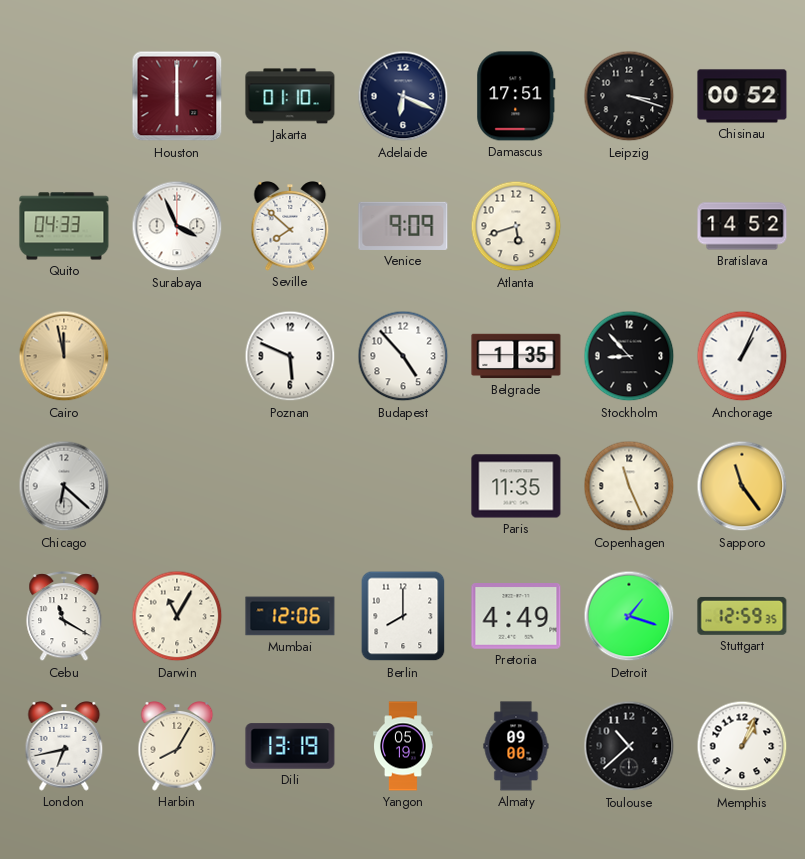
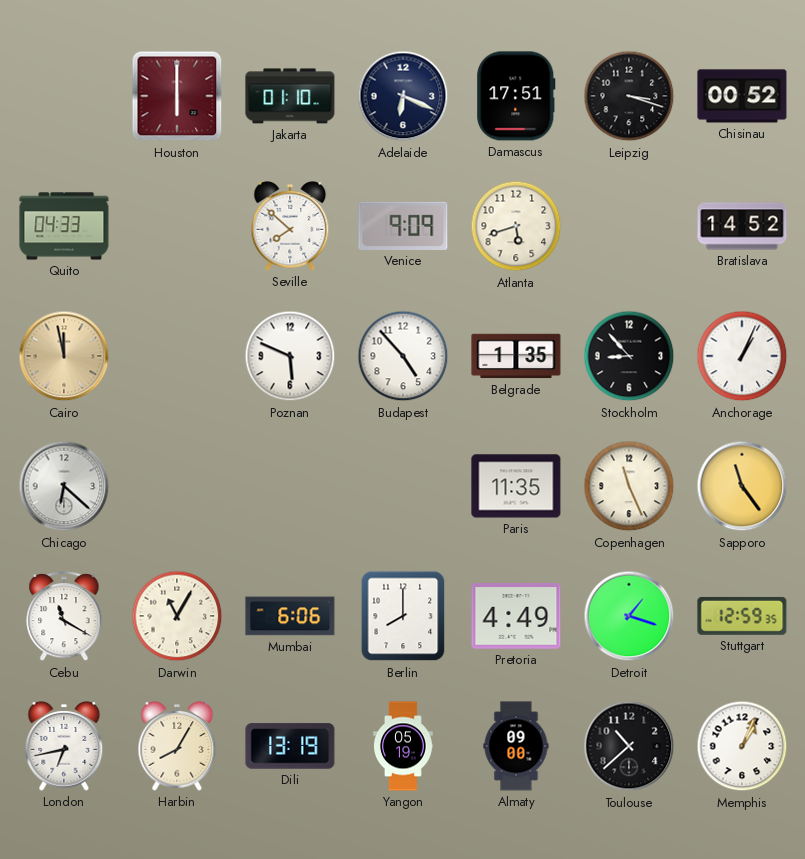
Surabaya: 3:56 -> none (177, 226)
Mumbai: 12:06 -> 6:06 (290, 616)
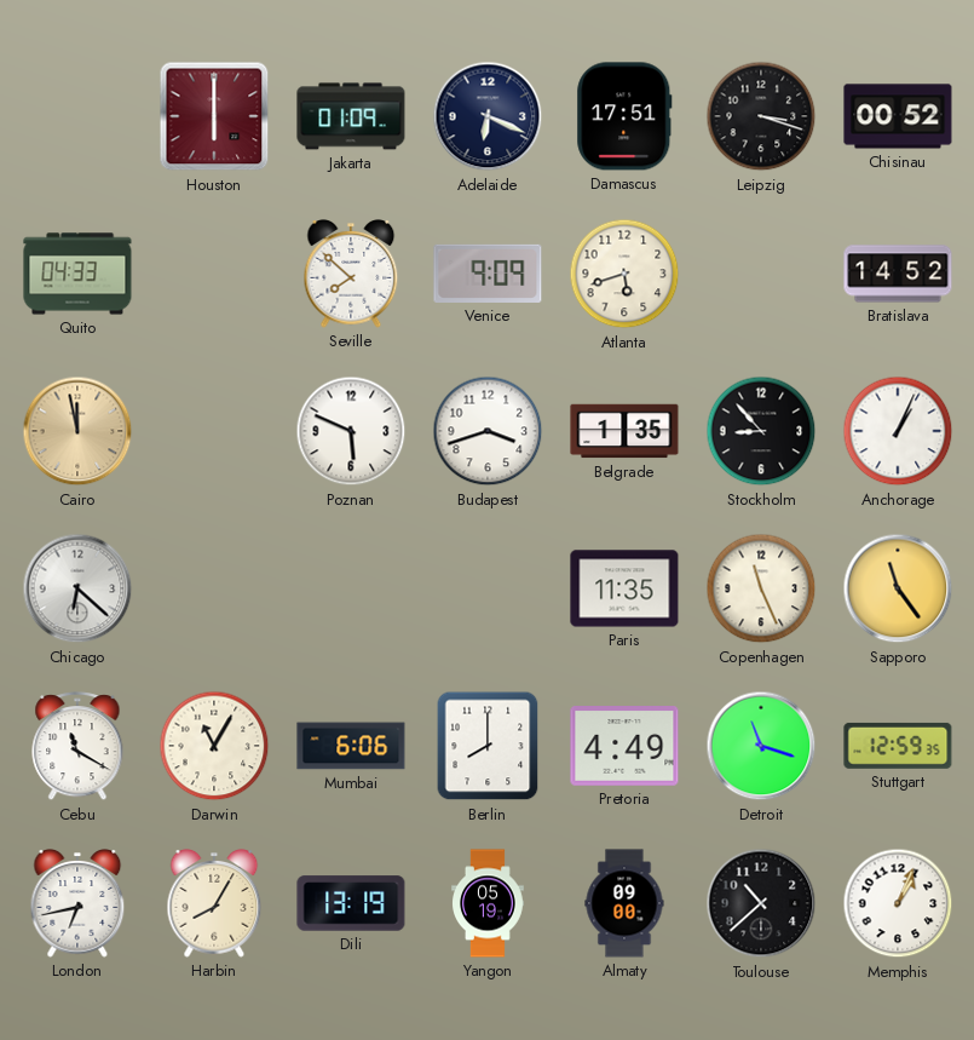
Jakarta: 01:10 -> 01:09 (351, 116)
Budapest: 4:53 -> 3:42 (488, 431)
Detroit: 1:18 -> 11:18 (761, 746)
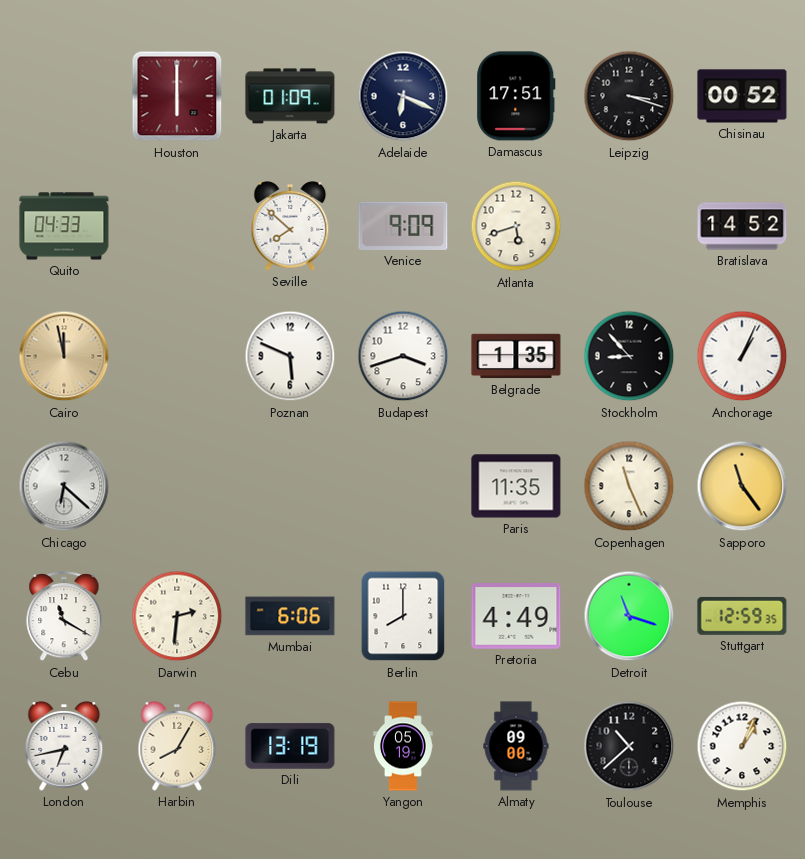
Darwin: 11:05 -> 2:31 (177, 616)
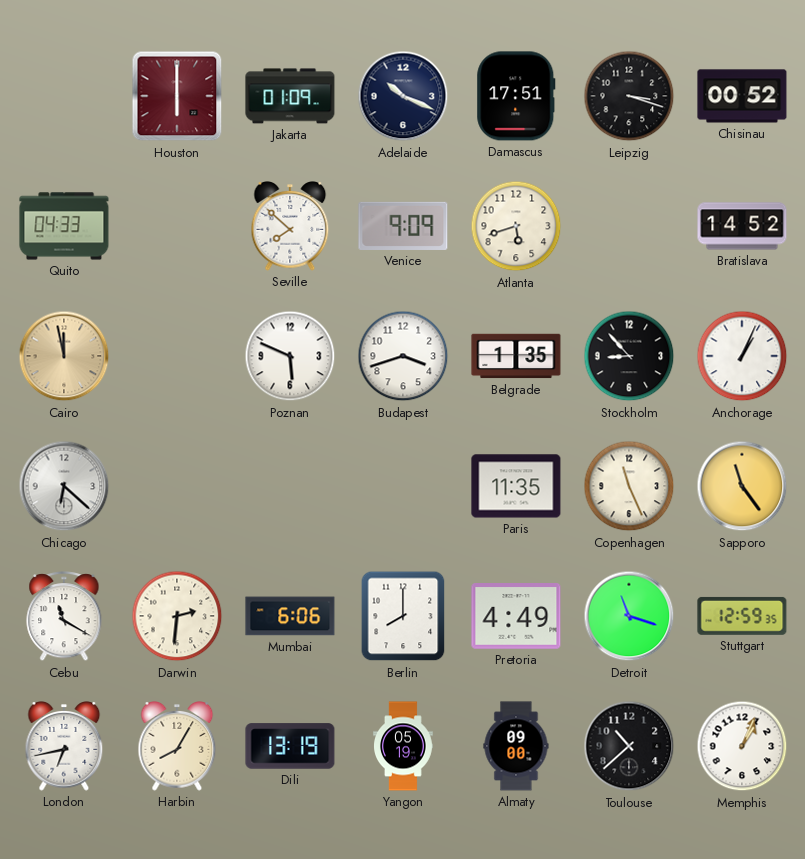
Adelaide: 6:19 -> 10:19 (403, 96)
